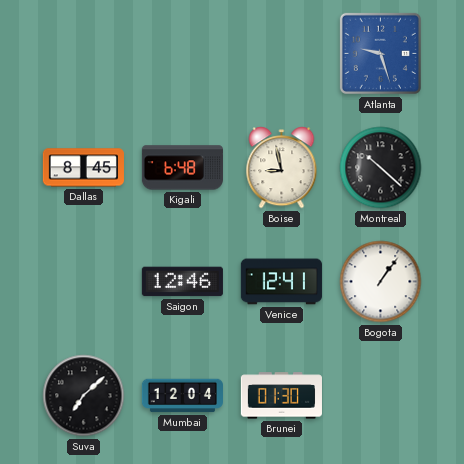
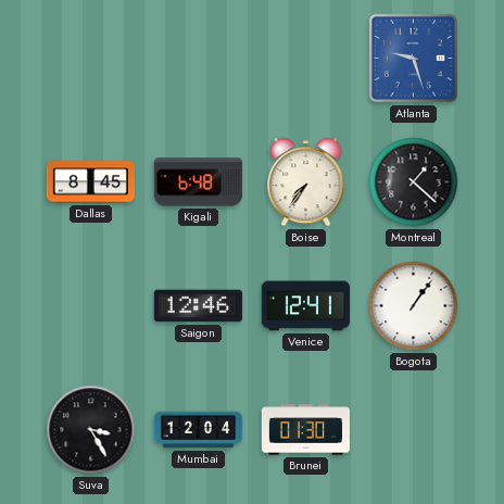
Boise: 8:58 -> 7:36 (306, 182)
Montreal: 10:22 -> 1:22 (414, 182)
Suva: 7:08 -> 3:25 (91, 430)
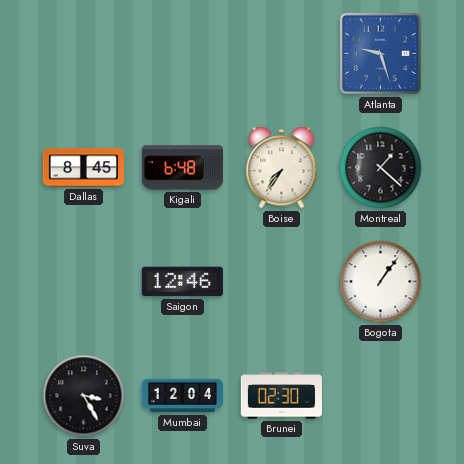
Venice: 12:41 -> none (305, 306)
Brunei: 01:30 -> 02:30 (281, 396)
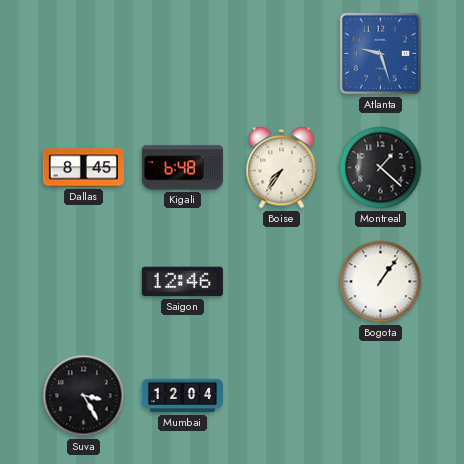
Brunei: 02:30 -> none (281, 396)
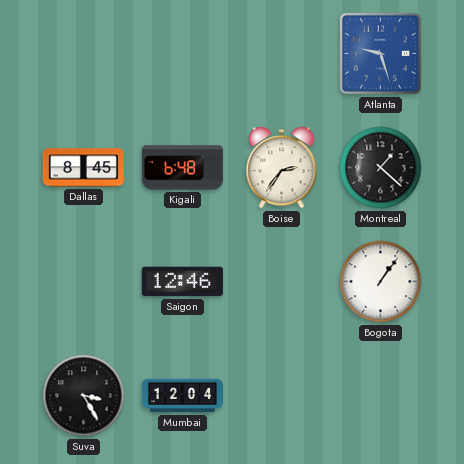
Boise: 7:36 -> 2:36 (282, 168)
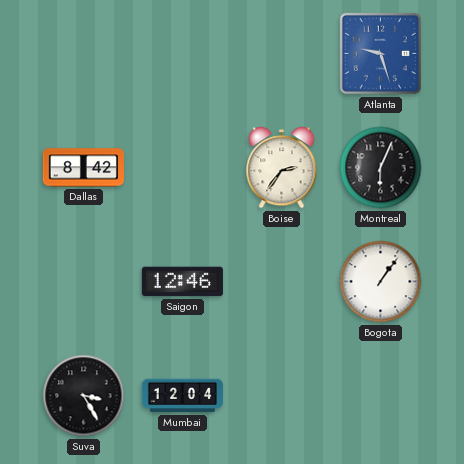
Dallas: 8:45 -> 8:42 (83, 168)
Kigali: 6:48 -> none (182, 168)
Montreal: 1:22 -> 6:04 (381, 168)
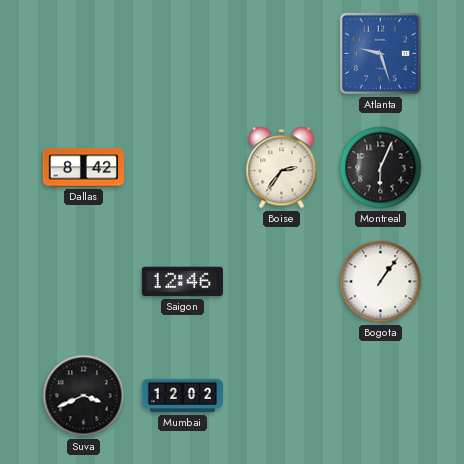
Suva: 3:25 -> 3:41 (84, 396)
Mumbai: 12:04 -> 12:02 (182, 396)
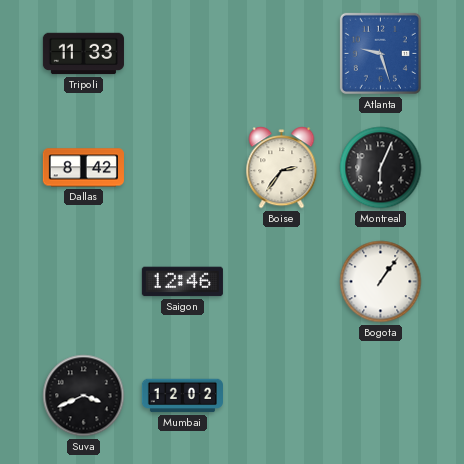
Tripoli: none -> 11:33 (83, 54)
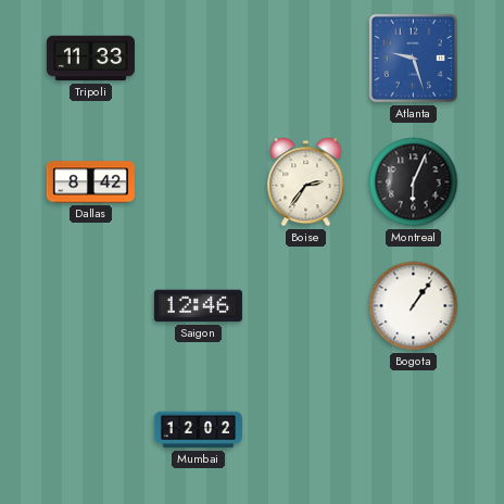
Suva: 3:41 -> none (84, 396)
